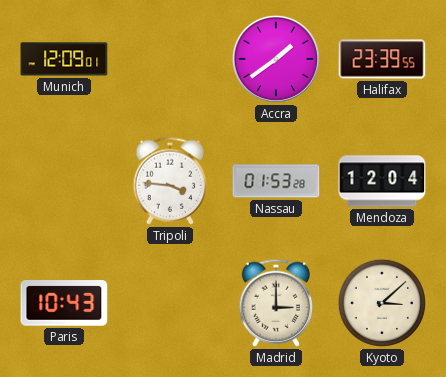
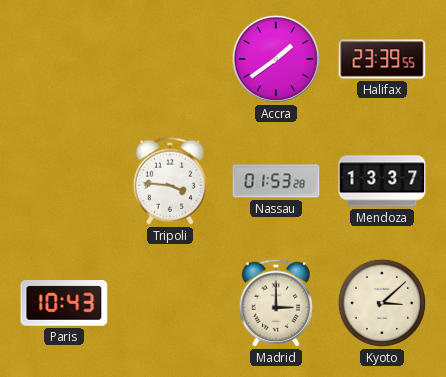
Munich: 12:09 -> none (64, 59)
Mendoza: 12:04 -> 13:37 (382, 181)
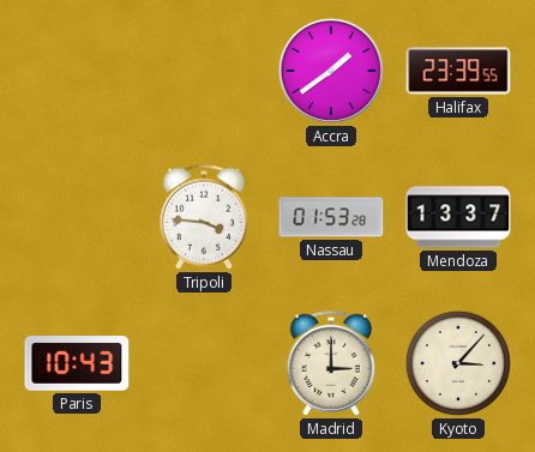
Kyoto: 3:08 -> 3:07 (458, 363)
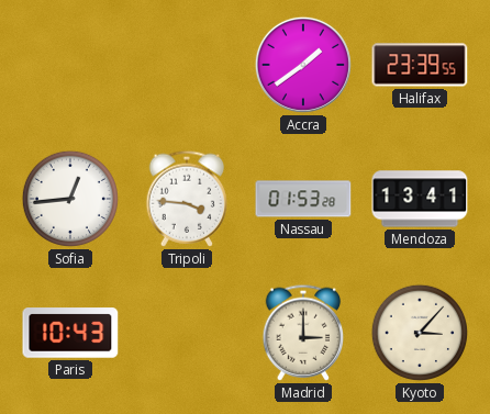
Sofia: none -> 12:44 (70, 199)
Mendoza: 13:37 -> 13:41 (420, 199)
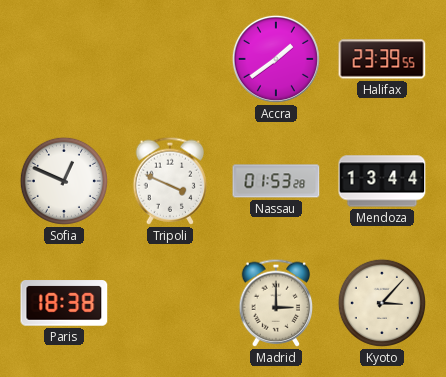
Sofia: 12:44 -> 12:49 (64, 181)
Tripoli: 3:46 -> 3:49 (170, 181)
Mendoza: 13:41 -> 13:44 (382, 181)
Paris: 10:43 -> 18:38 (64, 303)
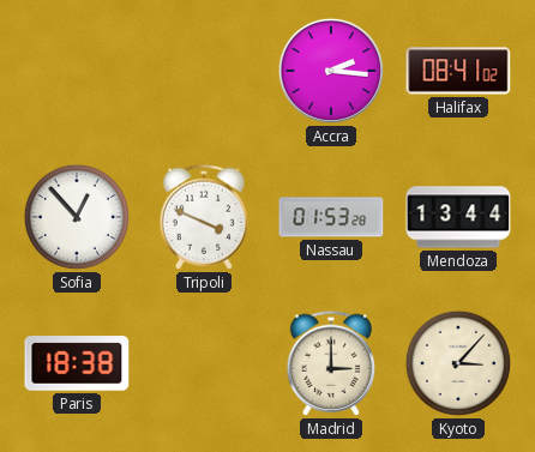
Accra: 1:39 -> 2:16 (331, 71)
Halifax: 23:39 -> 08:41 (458, 71)
Sofia: 12:49 -> 12:53 (77, 217)
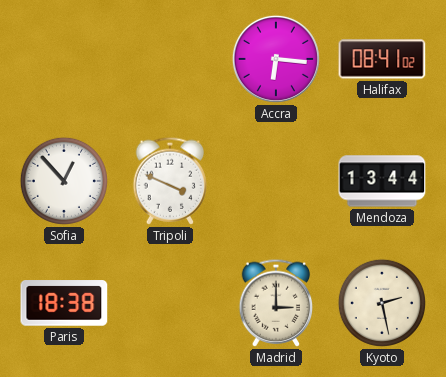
Accra: 2:16 -> 6:16 (276, 59)
Nassau: 01:53 -> none (331, 217)
Kyoto: 3:07 -> 2:28 (382, 303)
